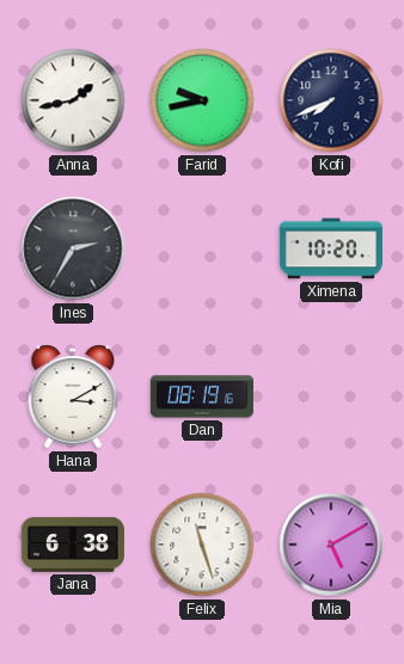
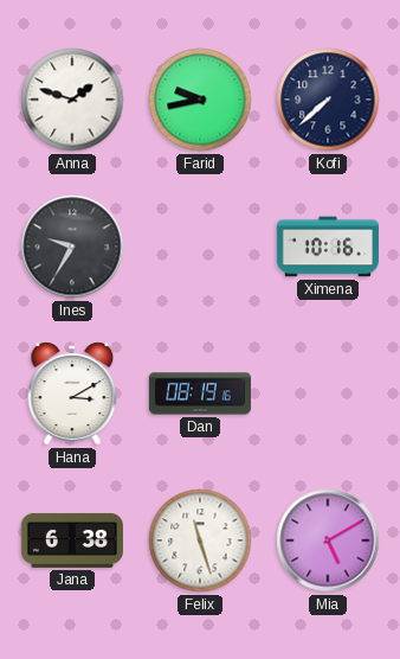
Anna: 1:43 -> 1:48 (72, 100)
Kofi: 7:41 -> 7:38 (328, 100)
Ines: 2:35 -> 9:35 (72, 247)
Ximena: 10:20 -> 10:16 (328, 247)
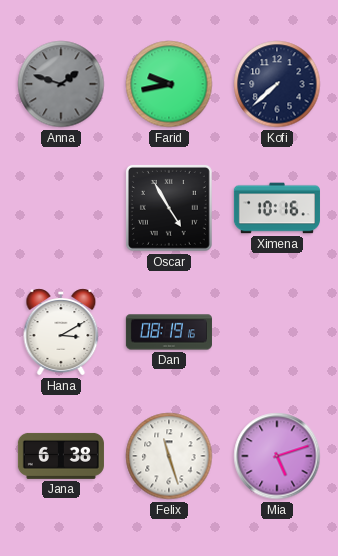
Anna dial: white -> grey (61, 84)
Ines: 9:35 -> none (72, 247)
Oscar: none -> 4:55 (169, 208)
Mia: 5:10 -> 5:12 (277, 456)
